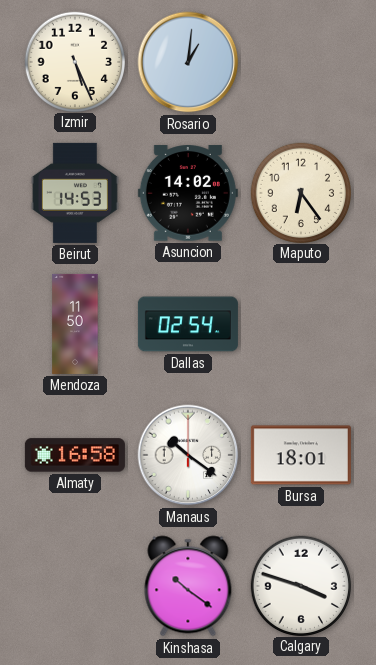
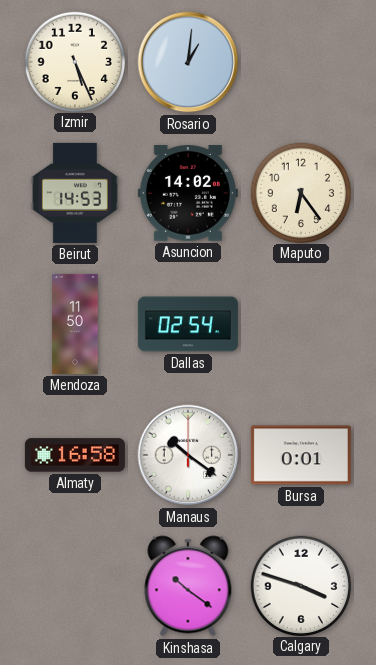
Bursa: 18:01 -> 0:01 (301, 455)
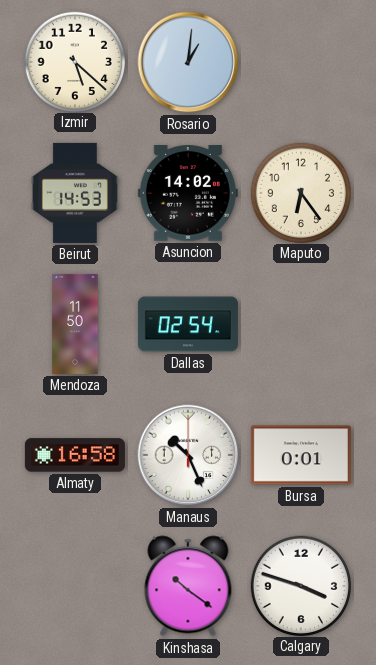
Izmir: 5:26 -> 5:22 (74, 61)
Manaus: 10:21 -> 10:26 (188, 455)
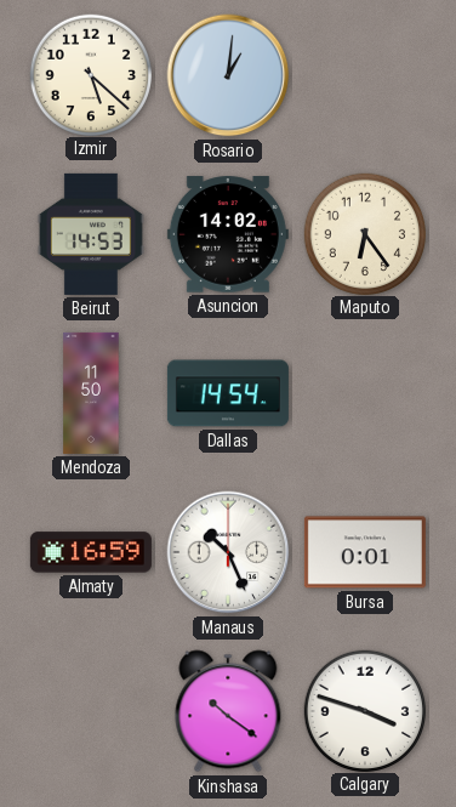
Dallas: 02:54 -> 14:54 (228, 393)
Almaty: 16:58 -> 16:59 (91, 552)
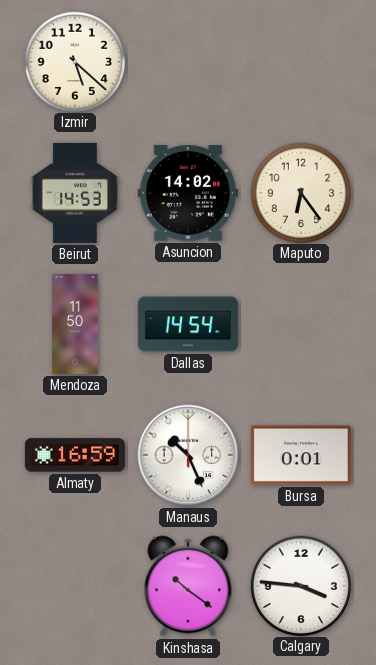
Rosario: 1:01 -> none (228, 75)
Calgary: 3:48 -> 3:46 (300, 585)
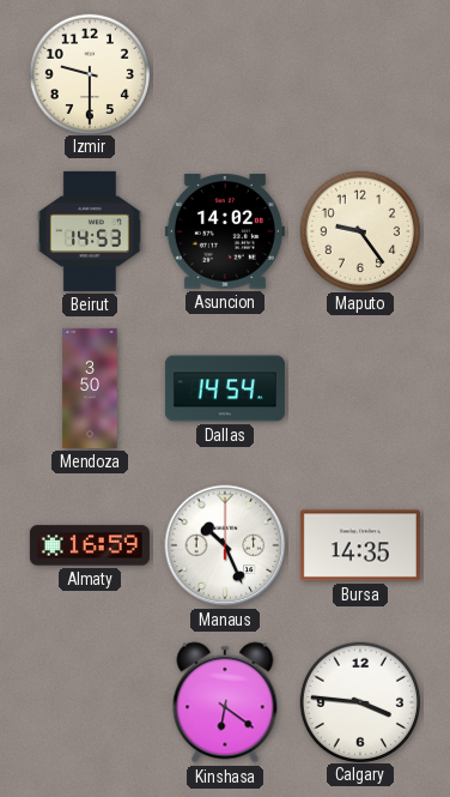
Izmir: 5:22 -> 9:30 (89, 73)
Maputo: 6:24 -> 9:24 (359, 230)
Mendoza: 11:50 -> 3:50 (90, 388)
Bursa: 0:01 -> 14:35 (360, 545)
Kinshasa: 10:21 -> 6:21 (225, 702)
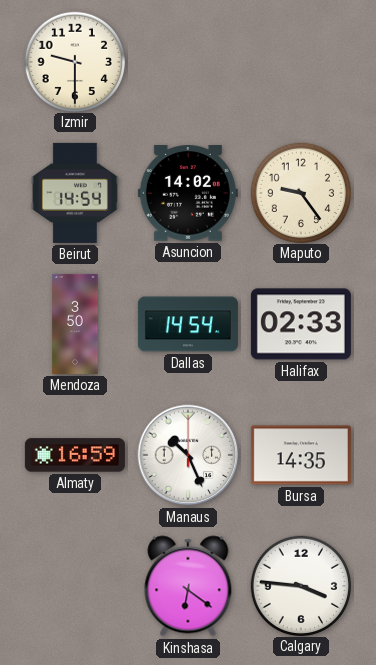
Beirut: 14:53 -> 14:54 (75, 193)
Halifax: none -> 02:33 (301, 324)
